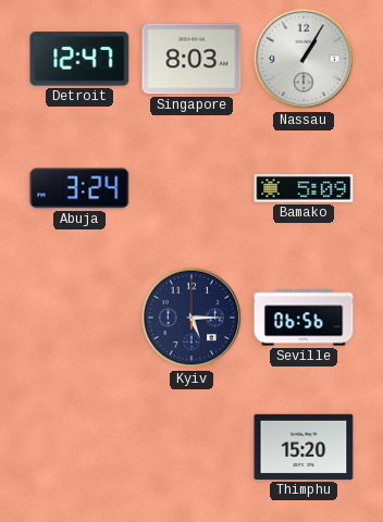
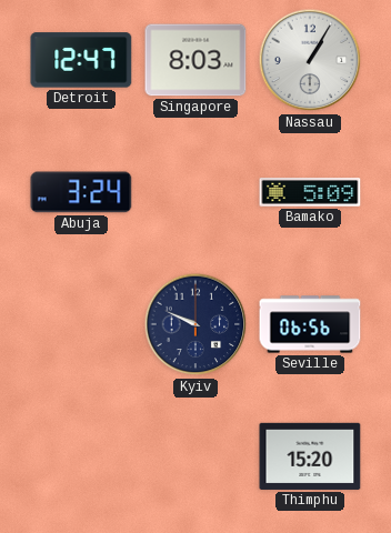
Kyiv: 5:15 -> 9:49 (195, 324)
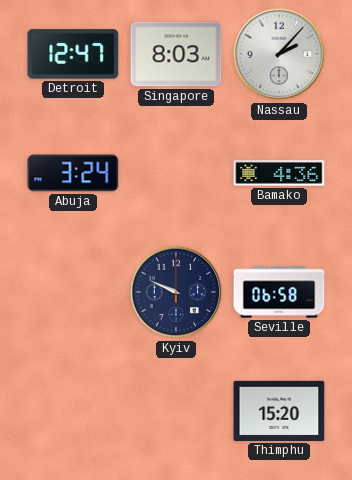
Nassau: 1:05 -> 2:07 (279, 54)
Bamako: 5:09 -> 4:36 (279, 173)
Seville: 06:56 -> 06:58 (279, 292)
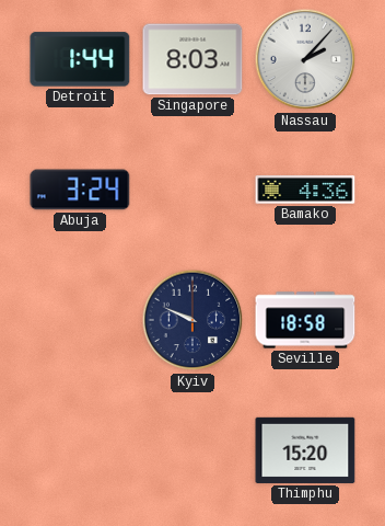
Detroit: 12:47 -> 1:44 (80, 59)
Seville: 06:58 -> 18:58 (305, 320)
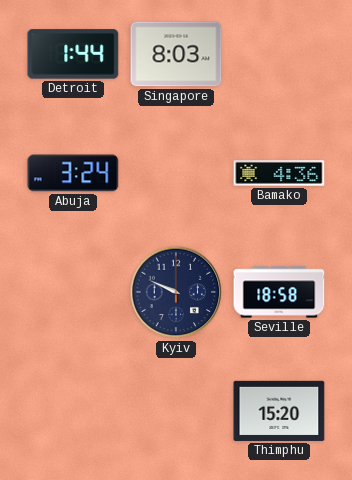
Nassau: 2:07 -> none (305, 59)
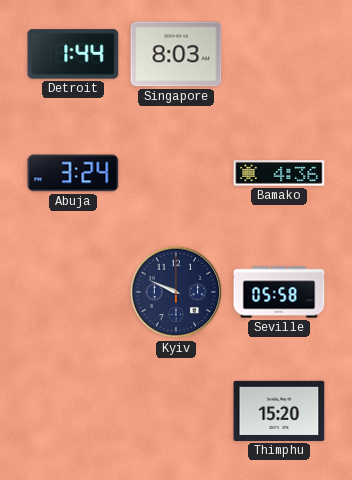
Seville: 18:58 -> 05:58 (279, 292)
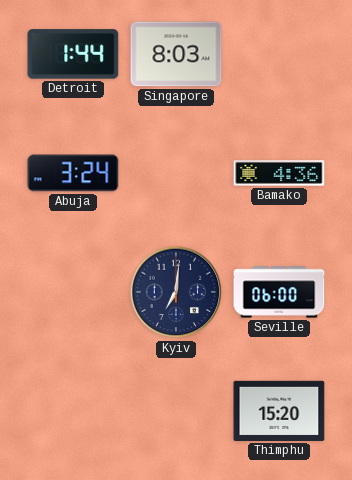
Kyiv: 9:49 -> 7:01 (176, 292)
Seville: 05:58 -> 06:00 (279, 292)
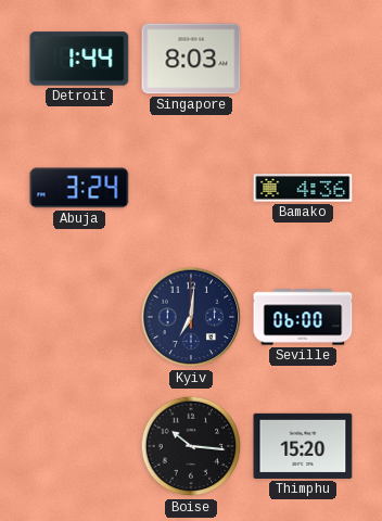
Boise: none -> 10:16 (191, 446)
